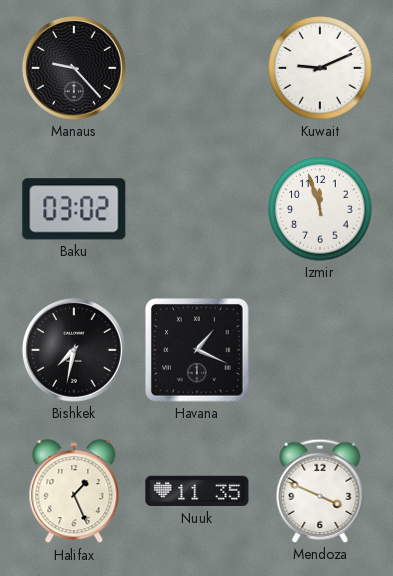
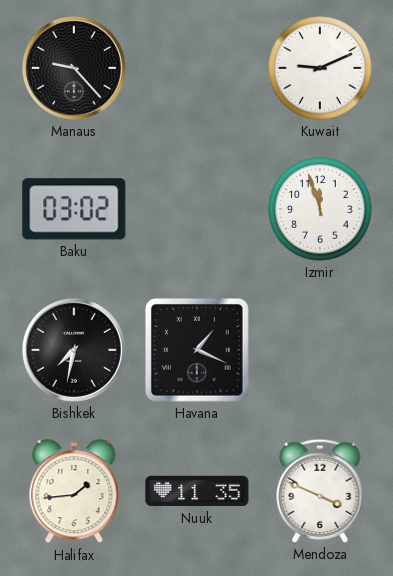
Halifax: 1:26 -> 1:44 (74, 492)
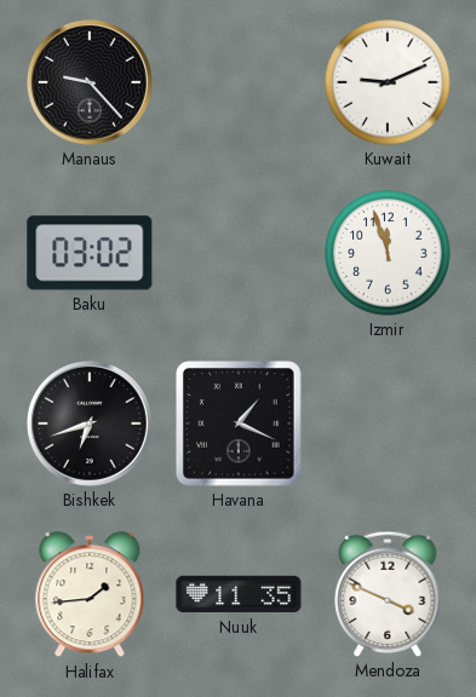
Bishkek: 7:32 -> 6:42 (90, 424)
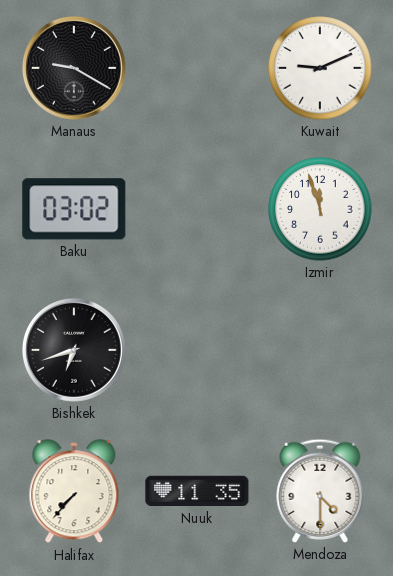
Manaus: 9:23 -> 9:20 (74, 68)
Havana: 1:19 -> none (240, 425)
Halifax: 1:44 -> 7:37 (74, 492)
Mendoza: 3:49 -> 4:30 (320, 491)
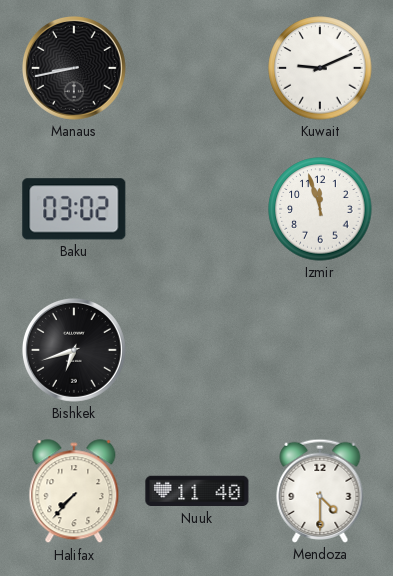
Manaus: 9:20 -> 8:43 (74, 68)
Nuuk: 11:35 -> 11:40 (197, 491)
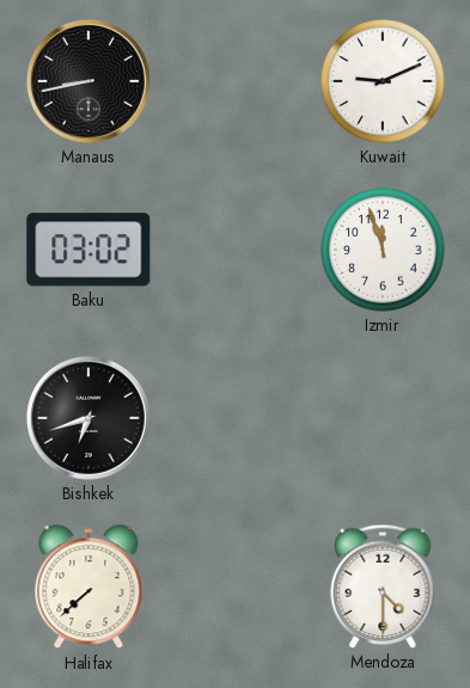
Halifax: 7:37 -> 7:38 (88, 588)
Nuuk: 11:40 -> none (197, 491)
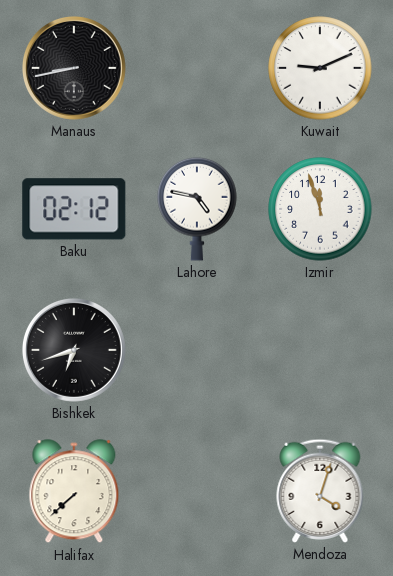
Baku: 03:02 -> 02:12 (74, 209)
Lahore: none -> 4:47 (197, 209)
Mendoza: 4:30 -> 4:03 (320, 491)
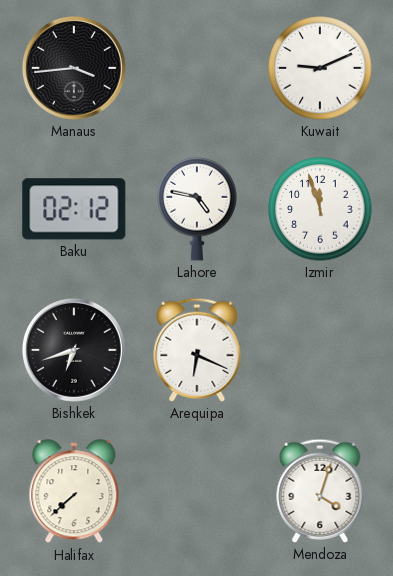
Manaus: 8:43 -> 3:44 (74, 68)
Arequipa: none -> 6:19 (197, 350)
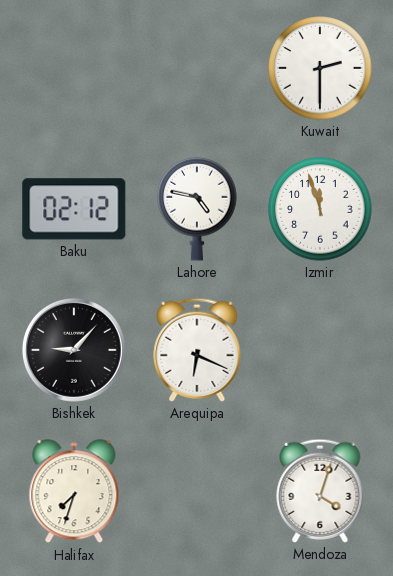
Manaus: 3:44 -> none (74, 68)
Kuwait: 9:11 -> 2:30 (320, 68)
Bishkek: 6:42 -> 9:07 (74, 350)
Halifax: 7:38 -> 7:33 (74, 492)
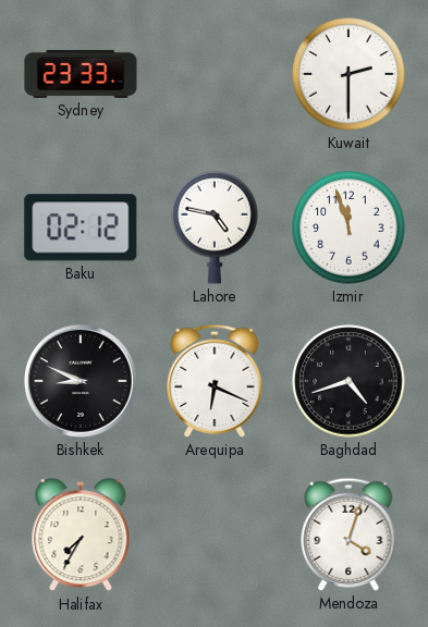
Sydney: none -> 23:33 (81, 74)
Bishkek: 9:07 -> 8:49 (81, 381)
Baghdad: none -> 4:42 (348, 381)
Halifax: 7:33 -> 7:35 (81, 536)
